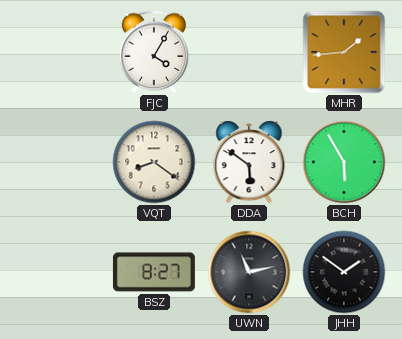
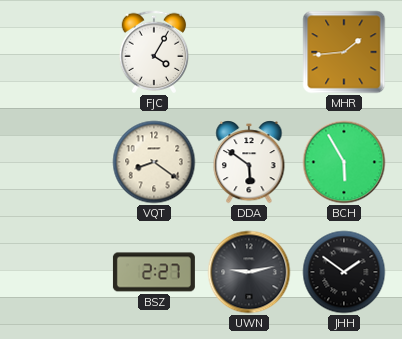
BSZ: 8:27 -> 2:27 (154, 272)
UWN: 11:13 -> 9:13 (249, 272)
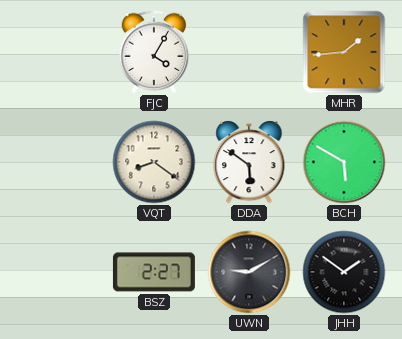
BCH: 5:55 -> 5:50 (344, 162)
UWN: 9:13 -> 9:10 (249, 272)
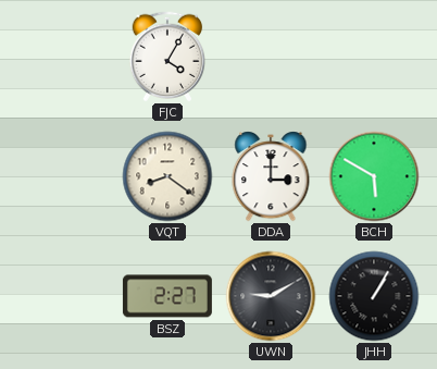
MHR: 1:44 -> none (344, 52)
DDA: 5:51 -> 3:00 (271, 176)
JHH: 1:51 -> 1:05 (374, 296)
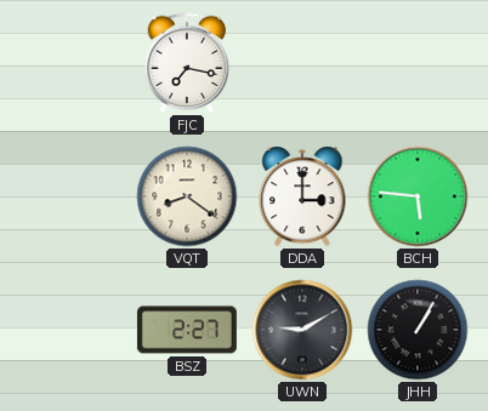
FJC: 4:05 -> 7:17 (187, 63)
BCH: 5:50 -> 5:46 (418, 196)
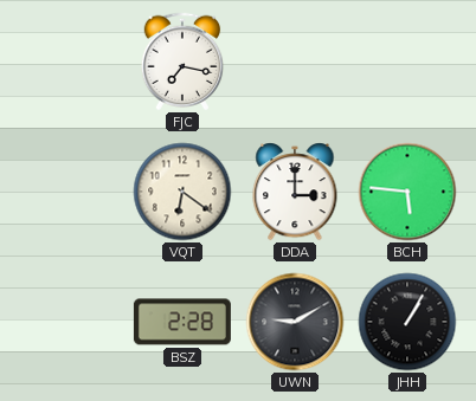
VQT: 8:21 -> 6:21 (182, 192)
BSZ: 2:27 -> 2:28 (182, 322)
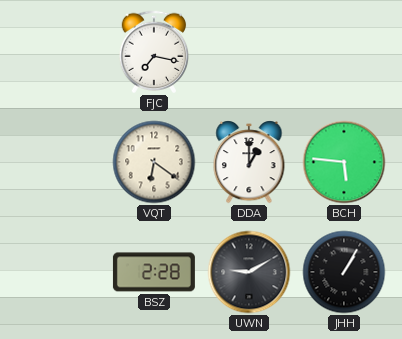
DDA: 3:00 -> 1:00 (249, 162)
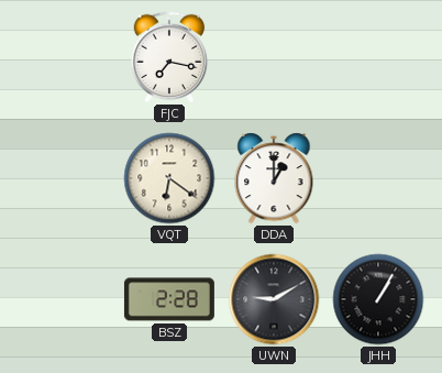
BCH: 5:46 -> none (344, 162)
